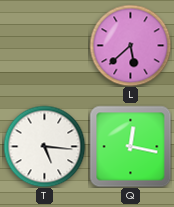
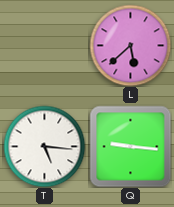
Q: 12:17 -> 9:16 (130, 146)
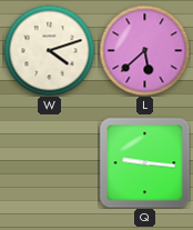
W: none -> 4:12 (49, 50)
T: 5:16 -> none (44, 146)
